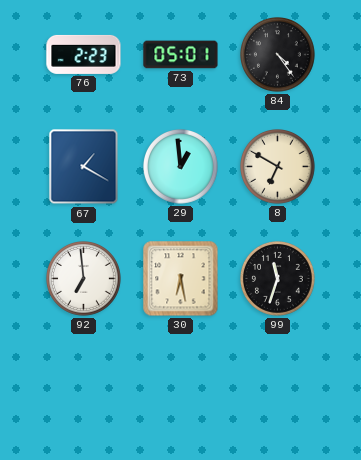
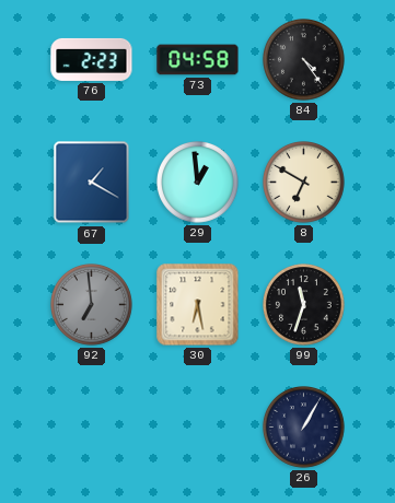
73: 05:01 -> 04:58 (198, 60)
92 dial: white -> grey (92, 305)
26: none -> 1:05 (304, 428)
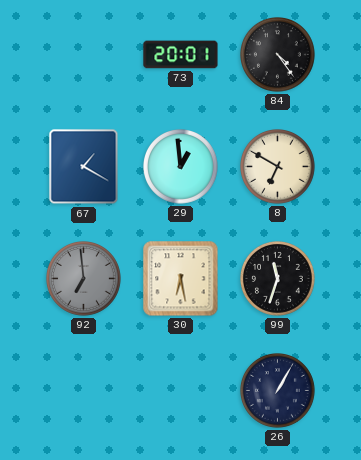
76: 2:23 -> none (92, 59)
73: 04:58 -> 20:01 (181, 55)
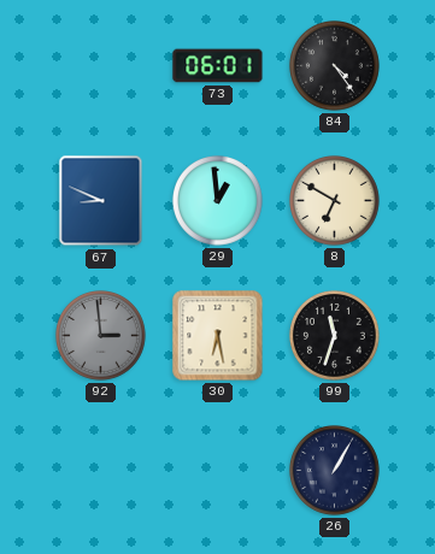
73: 20:01 -> 06:01 (218, 66)
67: 1:20 -> 8:49 (101, 201)
92: 6:59 -> 2:59 (101, 336)
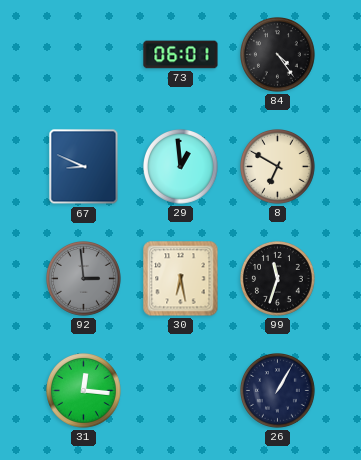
31: none -> 12:16 (84, 391)
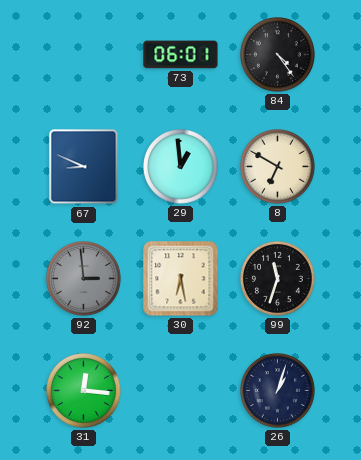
26: 1:05 -> 1:03 (278, 391)
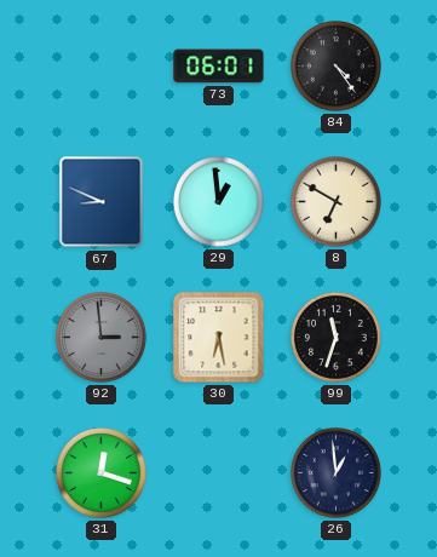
31: 12:16 -> 12:18 (102, 473)
26: 1:03 -> 12:59 (337, 473)
